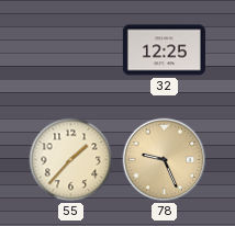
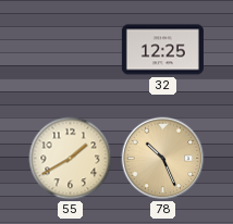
55: 1:37 -> 1:40 (71, 159)
78: 9:26 -> 10:26 (163, 159)
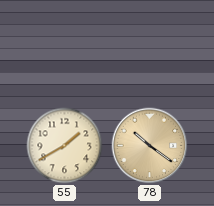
32: 12:25 -> none (162, 50)
78: 10:26 -> 10:21 (150, 146)
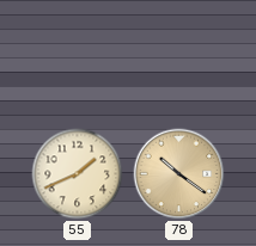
55: 1:40 -> 1:41 (78, 174)
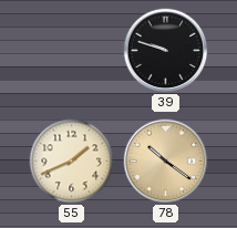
39: none -> 9:48 (166, 51)
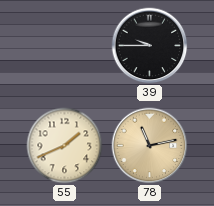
39: 9:48 -> 9:45 (150, 46)
78: 10:21 -> 11:13 (150, 146)
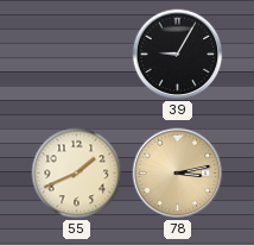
39: 9:45 -> 9:05 (178, 55)
78: 11:13 -> 3:13 (178, 174)
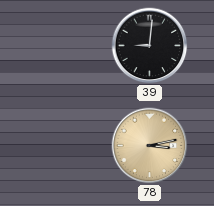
39: 9:05 -> 9:01 (150, 46)
55: 1:41 -> none (77, 174)
